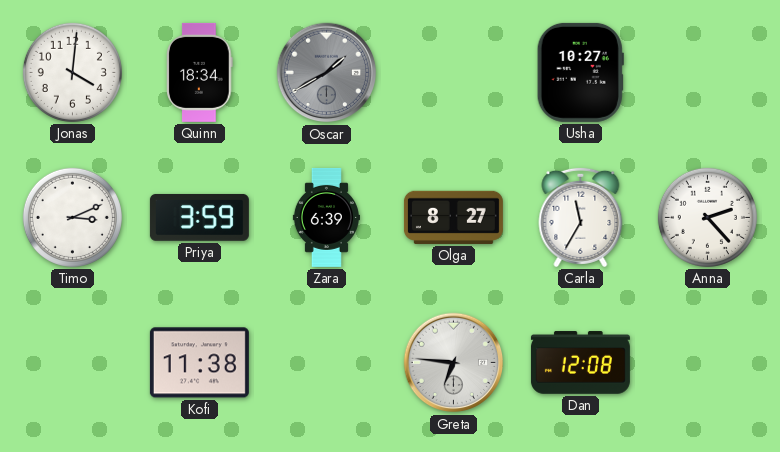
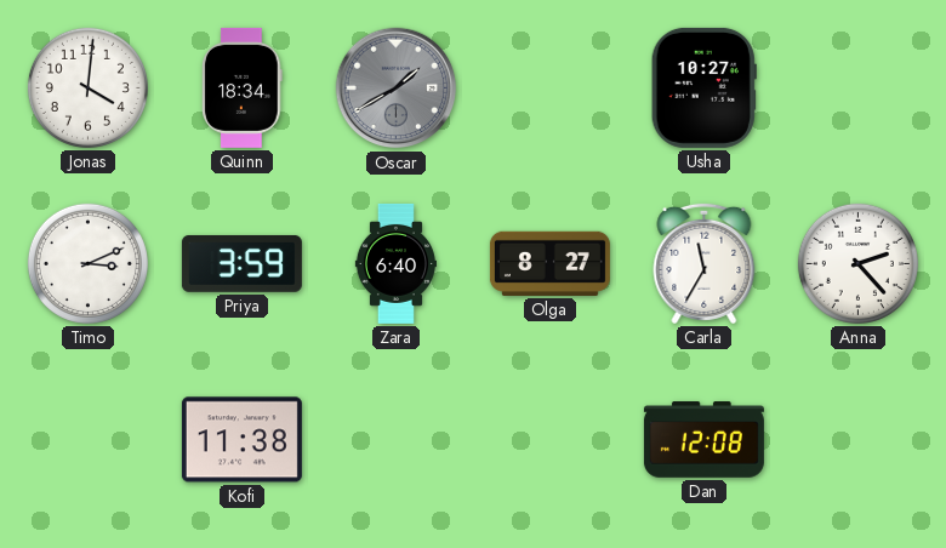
Zara: 6:39 -> 6:40 (395, 263)
Greta: 6:46 -> none (454, 363)
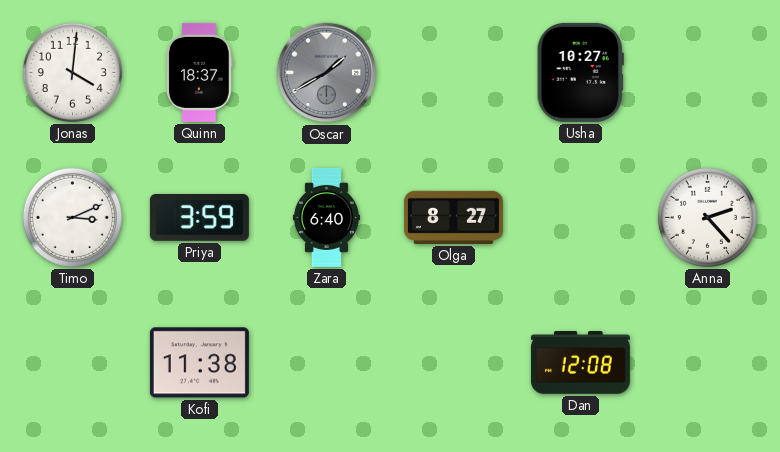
Quinn: 18:34 -> 18:37 (200, 72)
Carla: 11:35 -> none (705, 263)
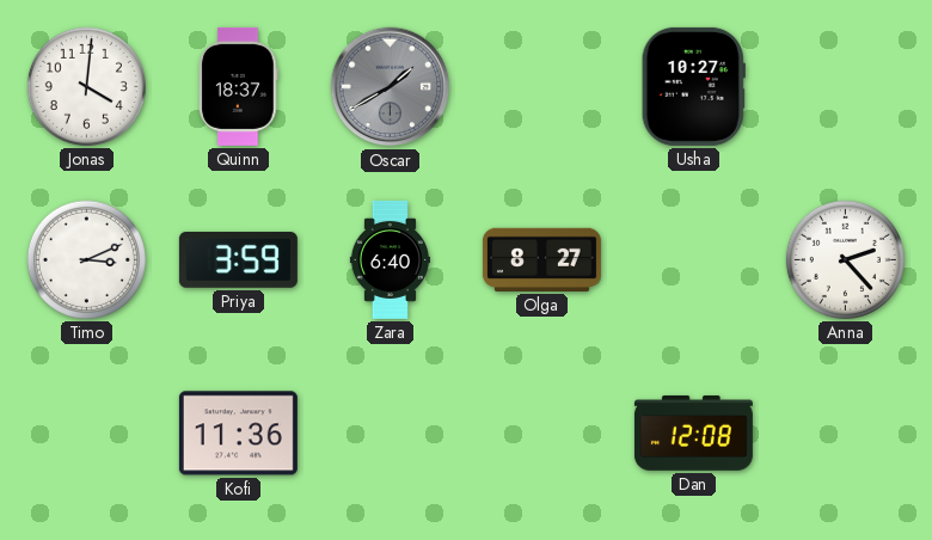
Kofi: 11:38 -> 11:36 (238, 434)
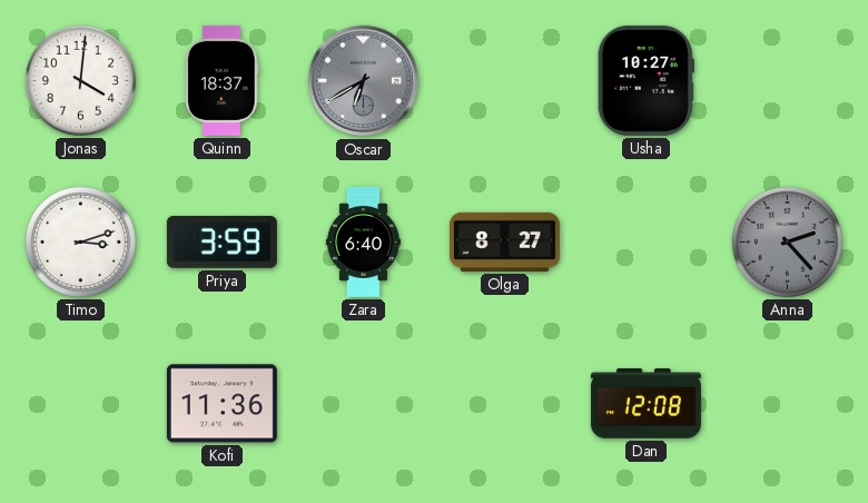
Oscar: 1:40 -> 6:40 (364, 81)
Timo: 3:11 -> 3:12 (80, 241)
Anna dial: white -> grey (787, 241)
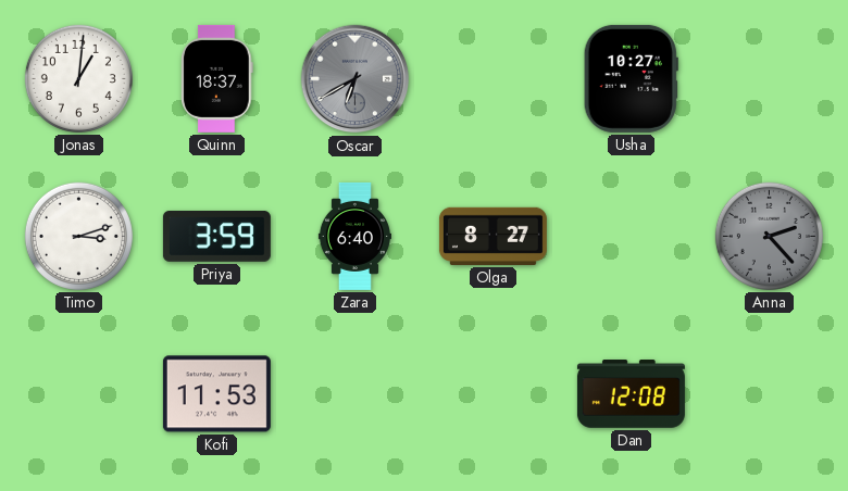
Jonas: 4:01 -> 1:01 (78, 78)
Kofi: 11:36 -> 11:53 (216, 394)
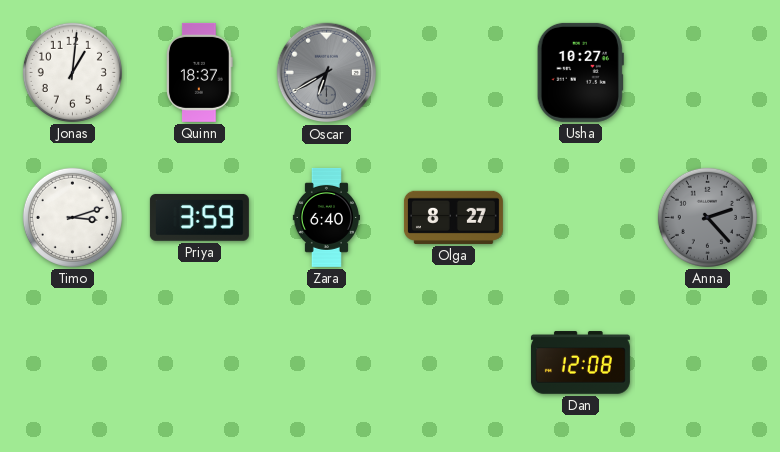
Kofi: 11:53 -> none (216, 394)
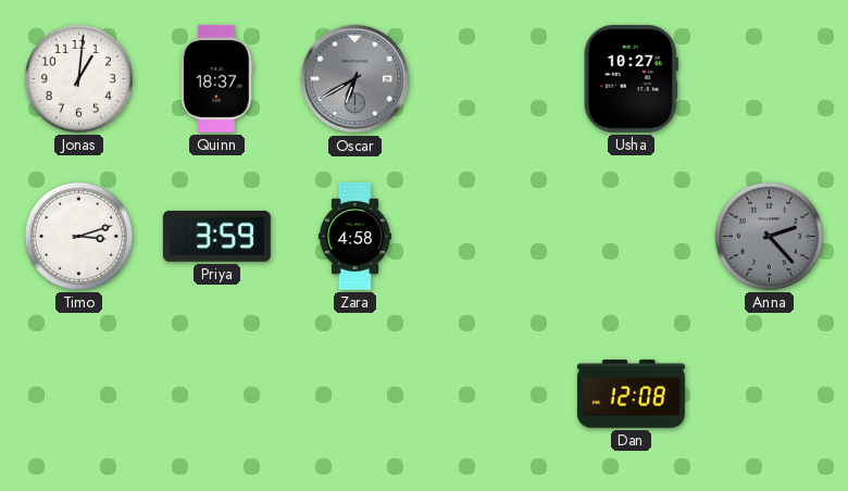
Zara: 6:40 -> 4:58 (354, 236)
Olga: 8:27 -> none (453, 217)
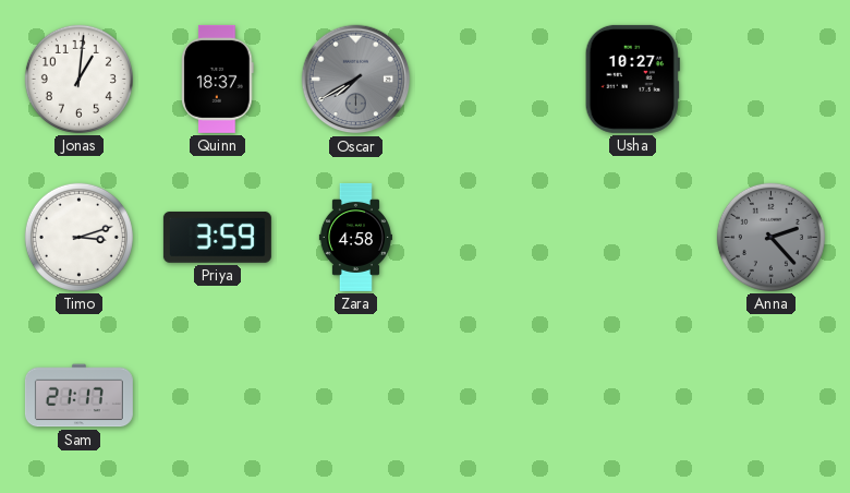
Oscar: 6:40 -> 7:40 (356, 80)
Sam: none -> 21:17 (78, 396)
Dan: 12:08 -> none (631, 394)
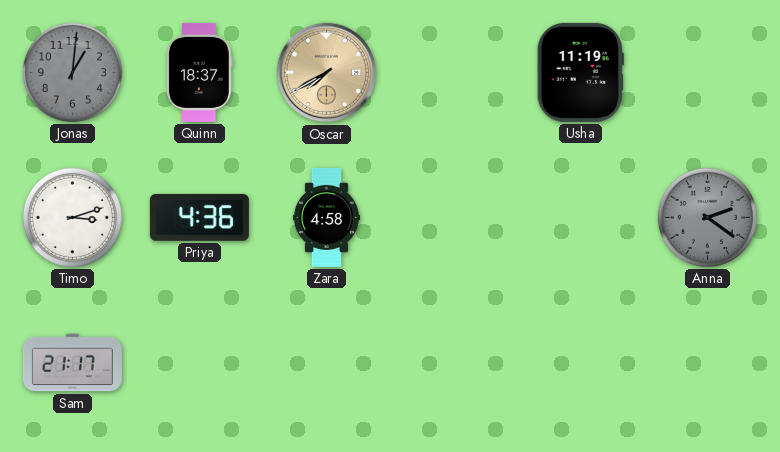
Jonas dial: white -> grey (72, 72)
Oscar dial: grey -> champagne (327, 73)
Usha: 10:27 -> 11:19 (580, 72)
Priya: 3:59 -> 4:36 (199, 217)
Anna: 2:23 -> 2:21 (707, 217)
